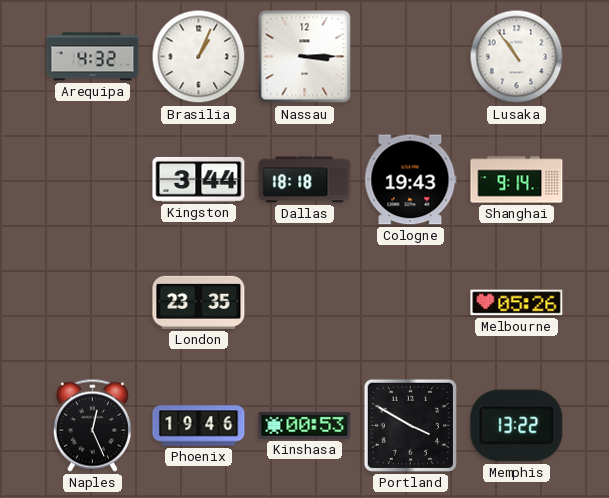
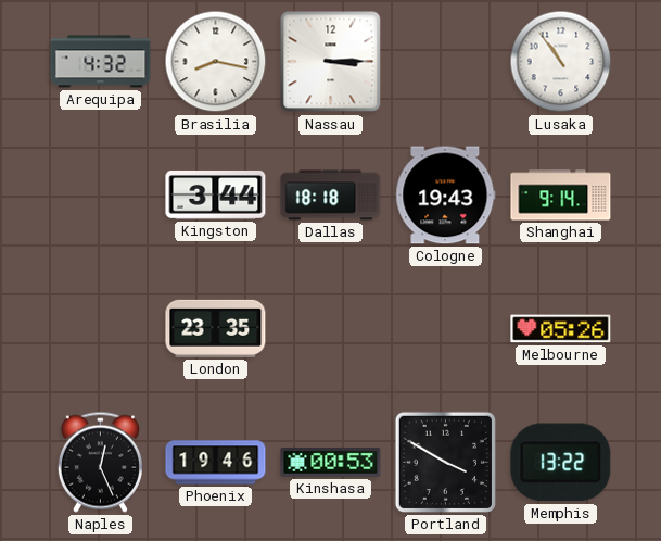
Brasilia: 1:04 -> 8:17 (216, 62)
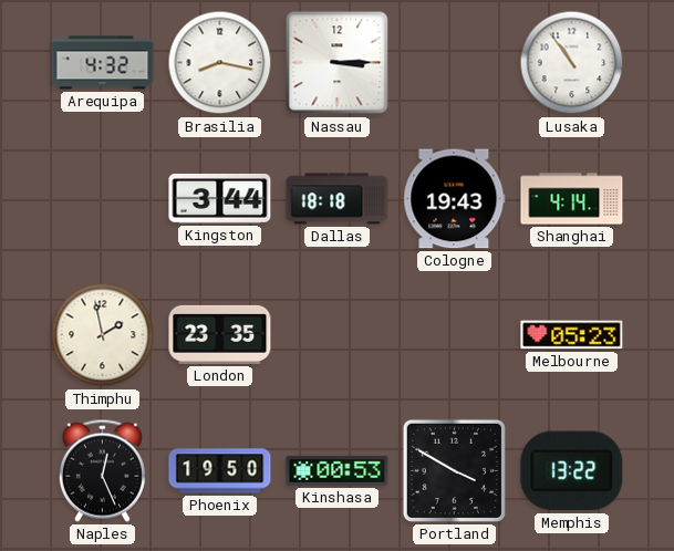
Shanghai: 9:14 -> 4:14 (572, 199)
Thimphu: none -> 1:58 (103, 335)
Melbourne: 05:26 -> 05:23 (572, 335)
Phoenix: 19:46 -> 19:50 (220, 471)
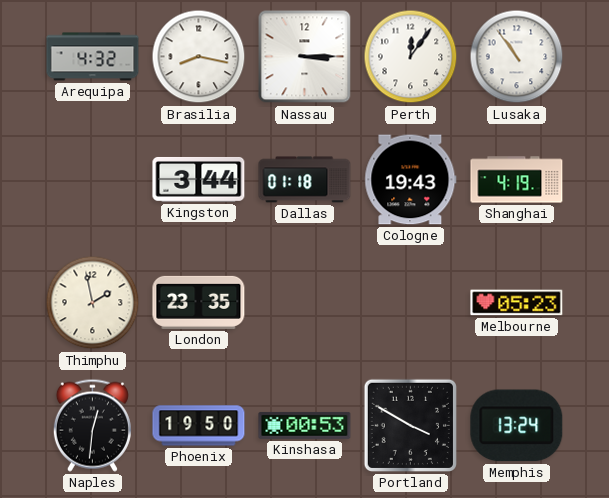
Perth: none -> 12:06 (411, 57)
Dallas: 18:18 -> 01:18 (305, 180)
Shanghai: 4:14 -> 4:19 (517, 180)
Naples: 12:26 -> 12:31 (92, 425)
Memphis: 13:22 -> 13:24 (517, 426)
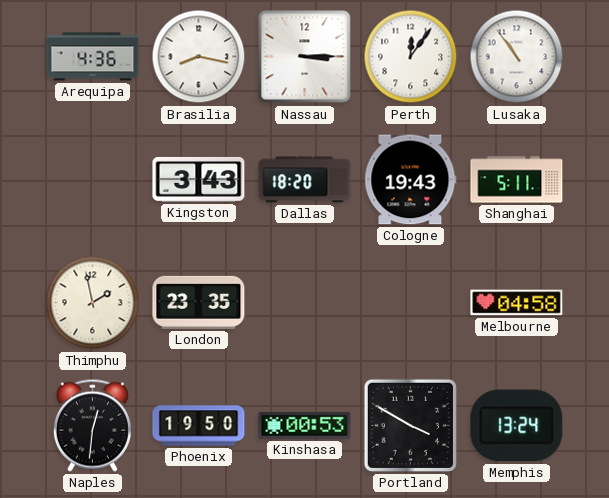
Arequipa: 4:32 -> 4:36 (93, 57)
Kingston: 3:44 -> 3:43 (199, 179)
Dallas: 01:18 -> 18:20 (305, 180)
Shanghai: 4:19 -> 5:11 (517, 180)
Melbourne: 05:23 -> 04:58 (517, 303)
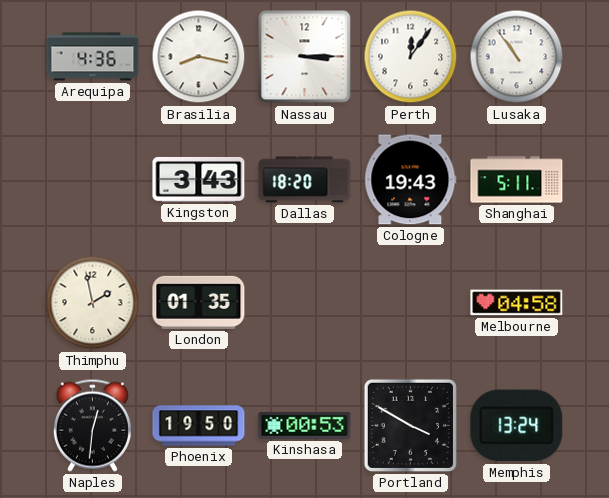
London: 23:35 -> 01:35 (199, 302)
